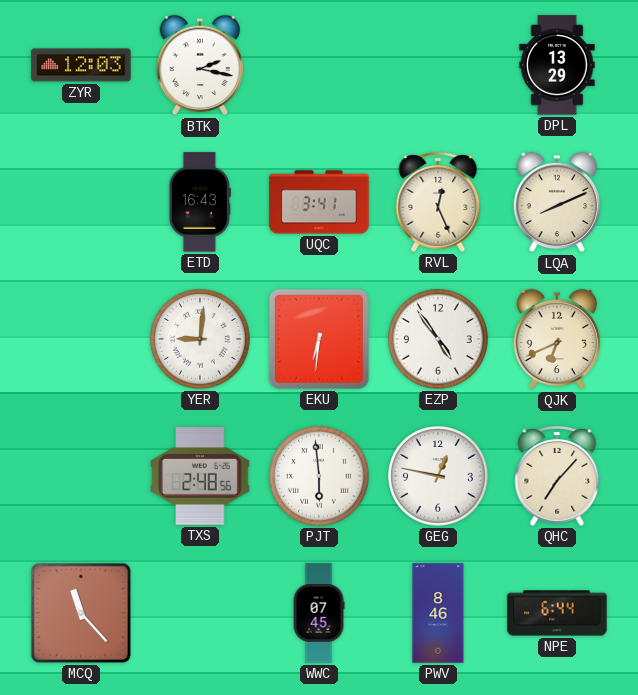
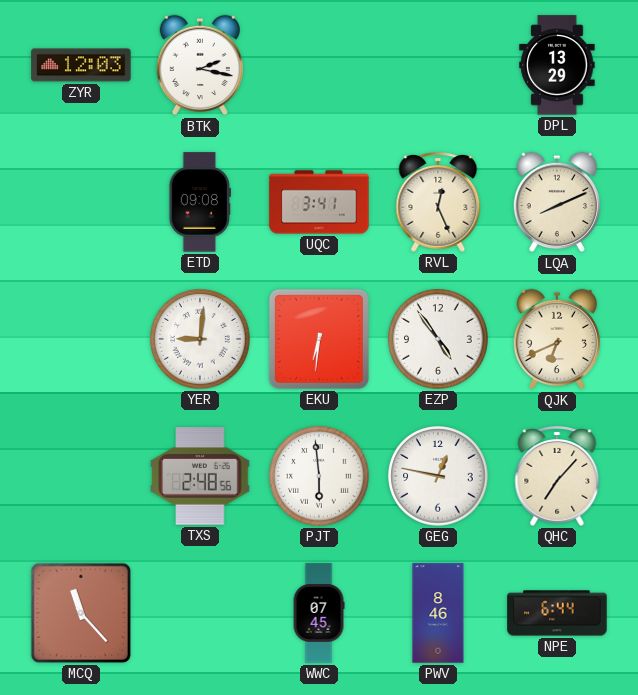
ETD: 16:43 -> 09:08 (200, 202)
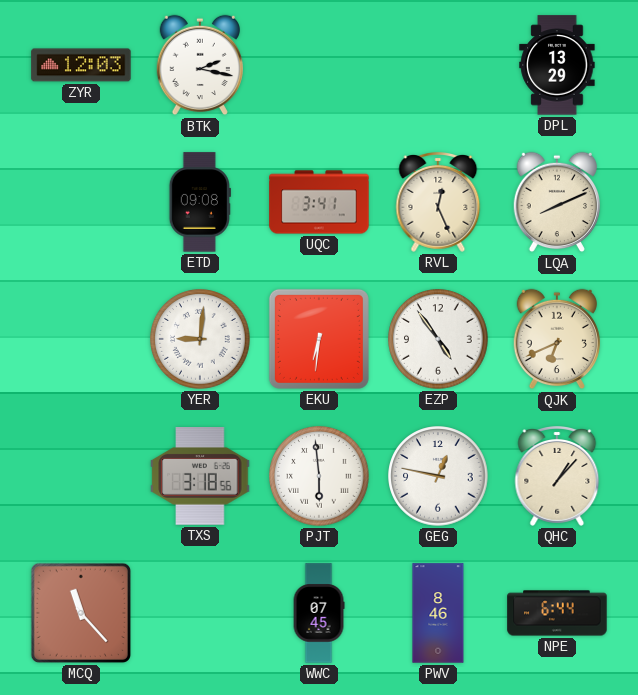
TXS: 2:48 -> 3:18 (200, 476)
QHC: 7:07 -> 1:07 (557, 477)
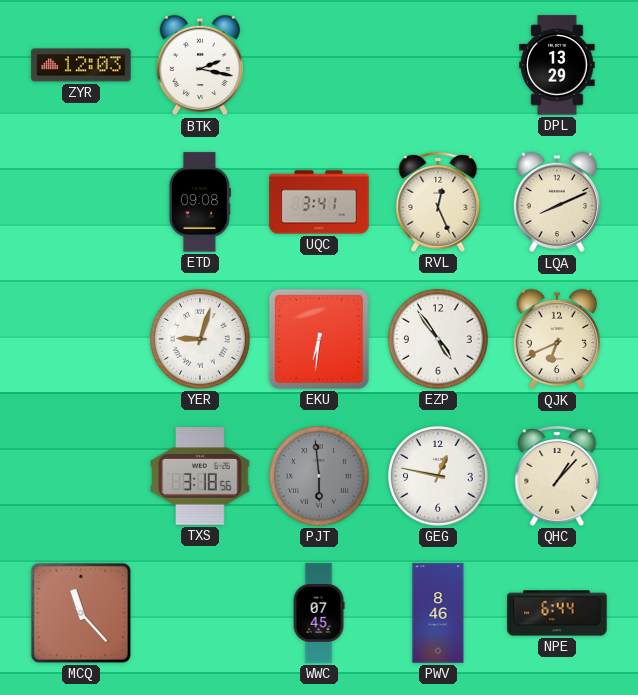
YER: 9:01 -> 9:03 (200, 339)
PJT dial: white -> grey (319, 476)
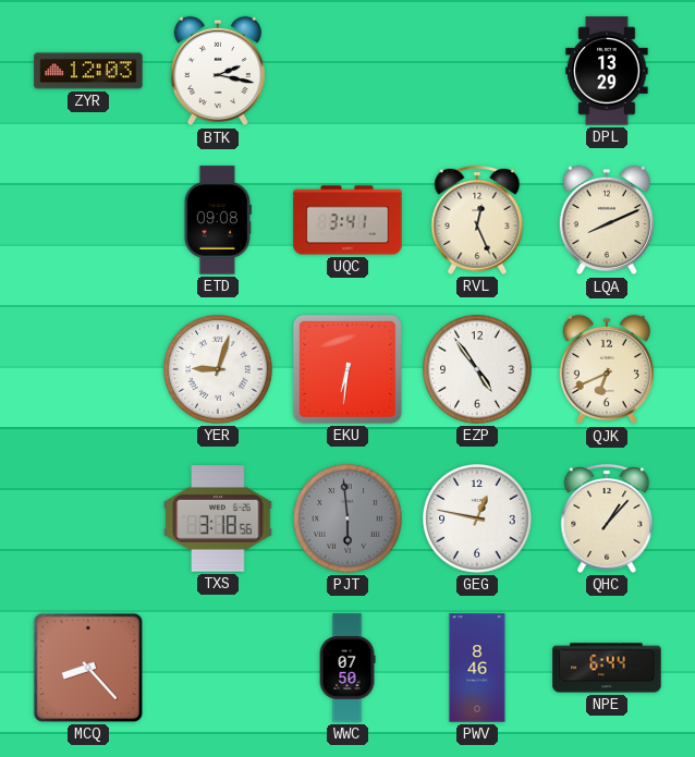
MCQ: 11:23 -> 8:23 (88, 668)
WWC: 07:45 -> 07:50 (347, 668)
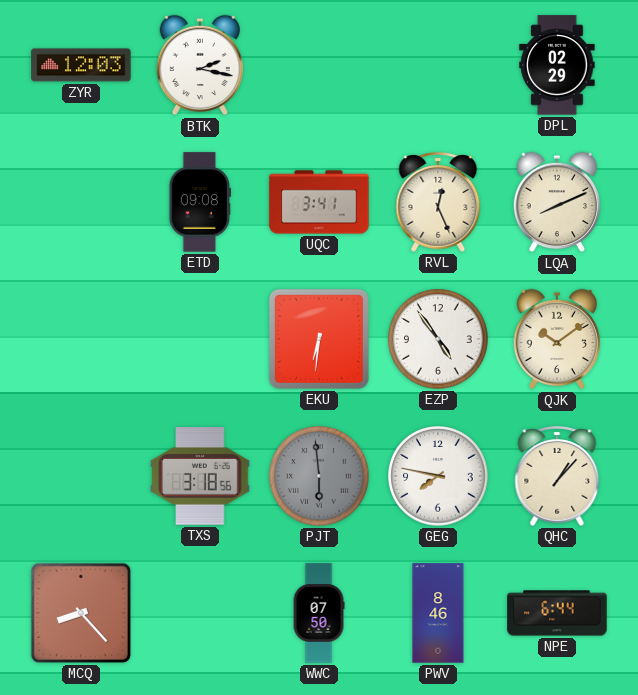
DPL: 13:29 -> 02:29 (557, 65)
YER: 9:03 -> none (218, 369)
QJK: 6:41 -> 10:09 (557, 339)
GEG: 12:47 -> 7:47 (438, 476)
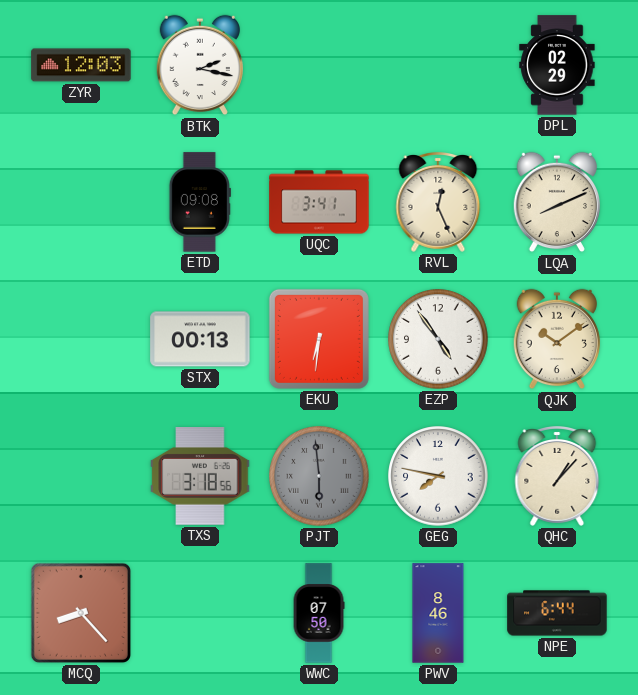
STX: none -> 00:13 (200, 339)
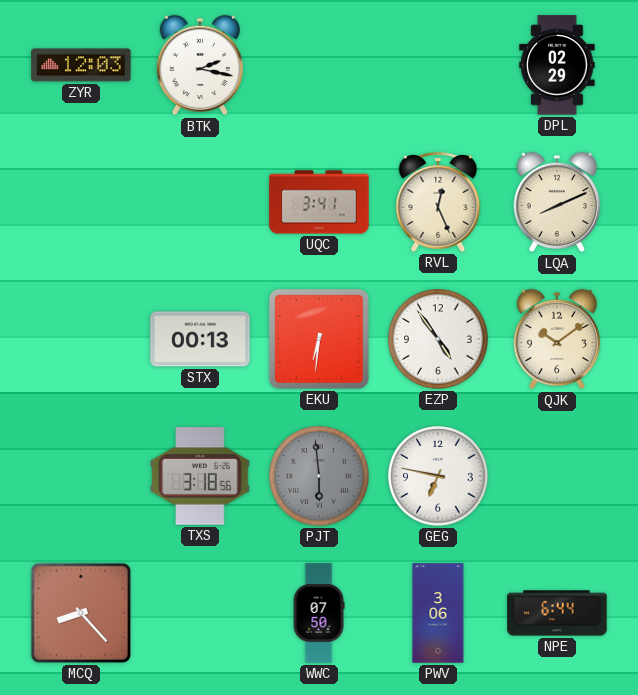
ETD: 09:08 -> none (200, 202)
GEG: 7:47 -> 6:47 (438, 476)
QHC: 1:07 -> none (557, 477)
PWV: 8:46 -> 3:06 (438, 613)
